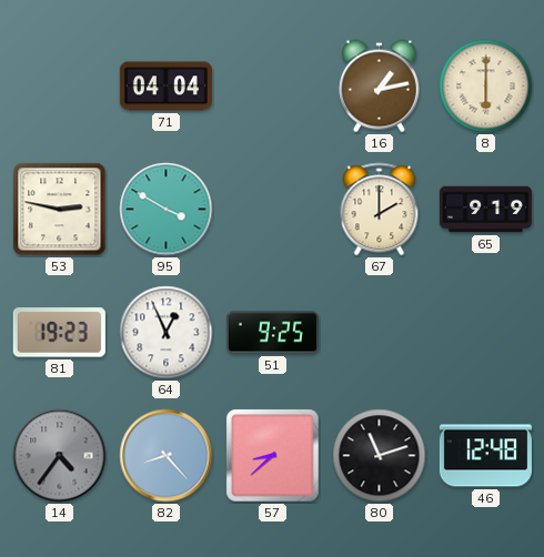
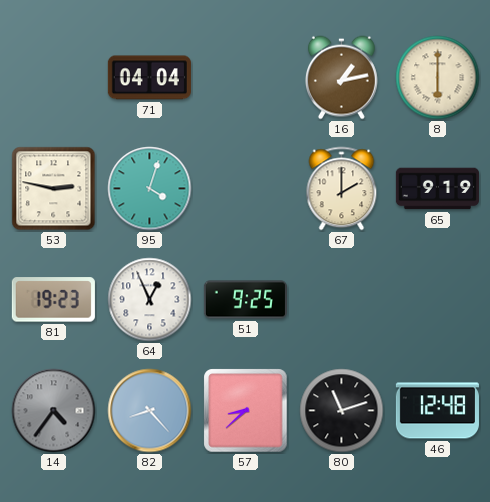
95: 3:50 -> 4:03 (150, 189)
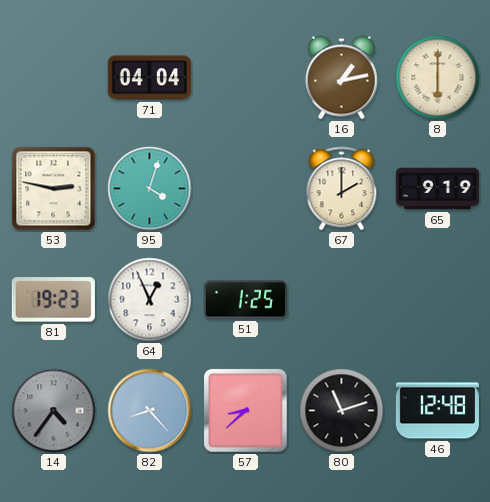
51: 9:25 -> 1:25 (245, 300)
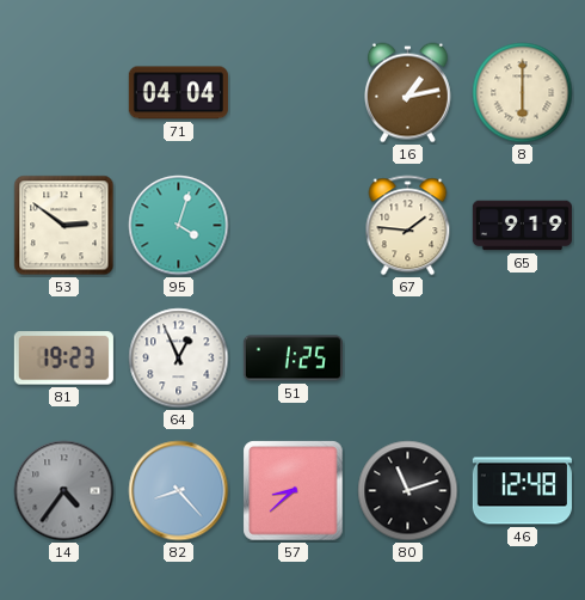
53: 2:47 -> 2:51 (64, 226)
67: 2:00 -> 1:46 (408, 226)
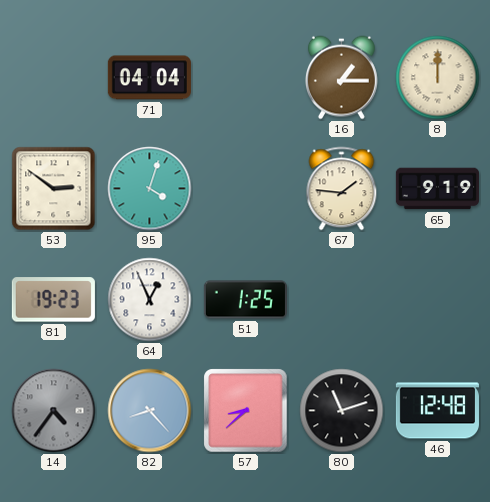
16: 1:13 -> 1:15 (341, 78)
8: 6:00 -> 12:00 (438, 78)
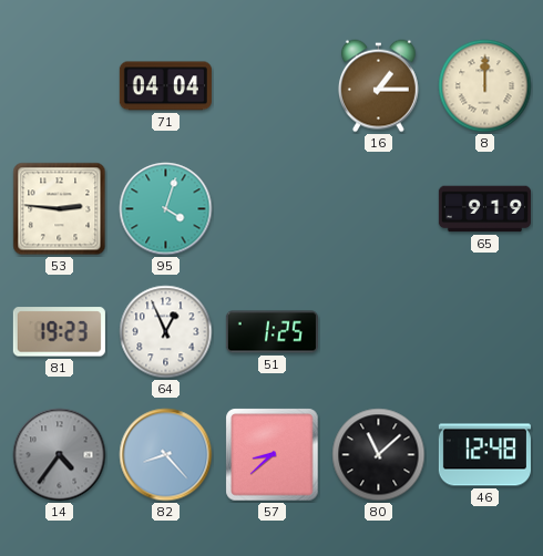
53: 2:51 -> 2:46 (60, 209)
67: 1:46 -> none (342, 189)
80: 11:12 -> 11:08 (379, 455)
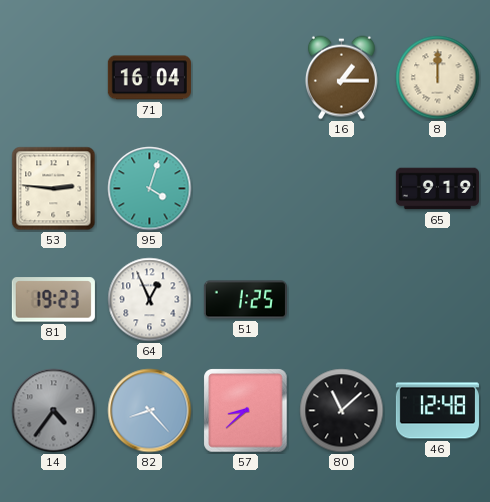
71: 04:04 -> 16:04 (149, 78)
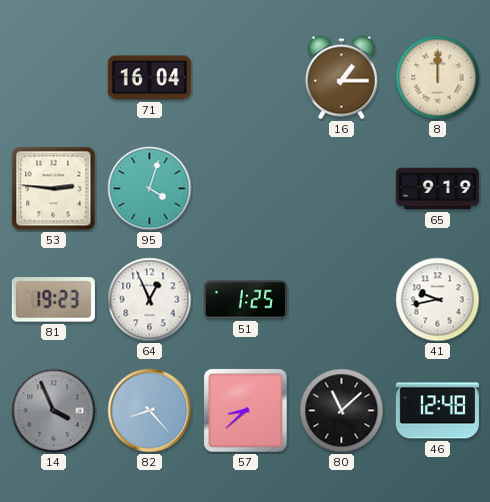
41: none -> 9:43 (438, 300)
14: 4:36 -> 3:56 (54, 411)
